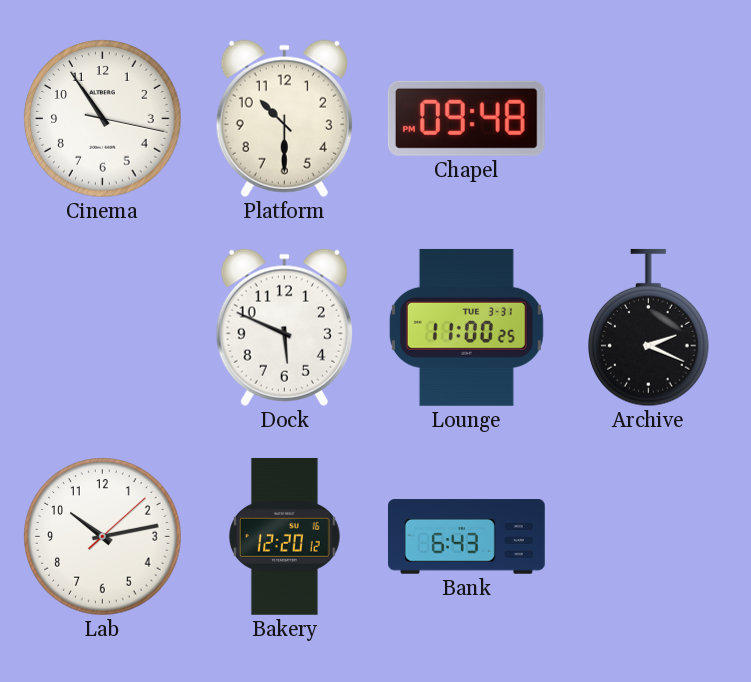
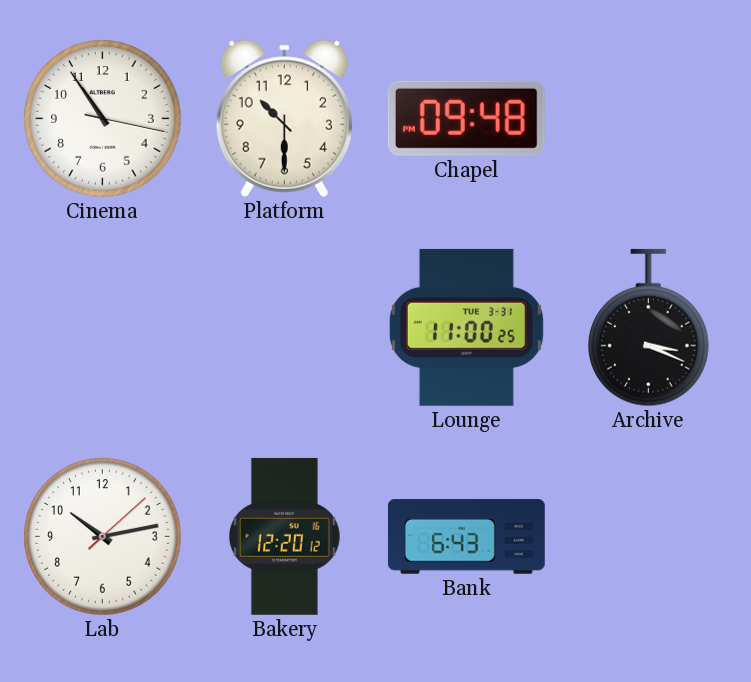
Dock: 5:49 -> none (284, 327)
Archive: 2:19 -> 3:19 (649, 328)
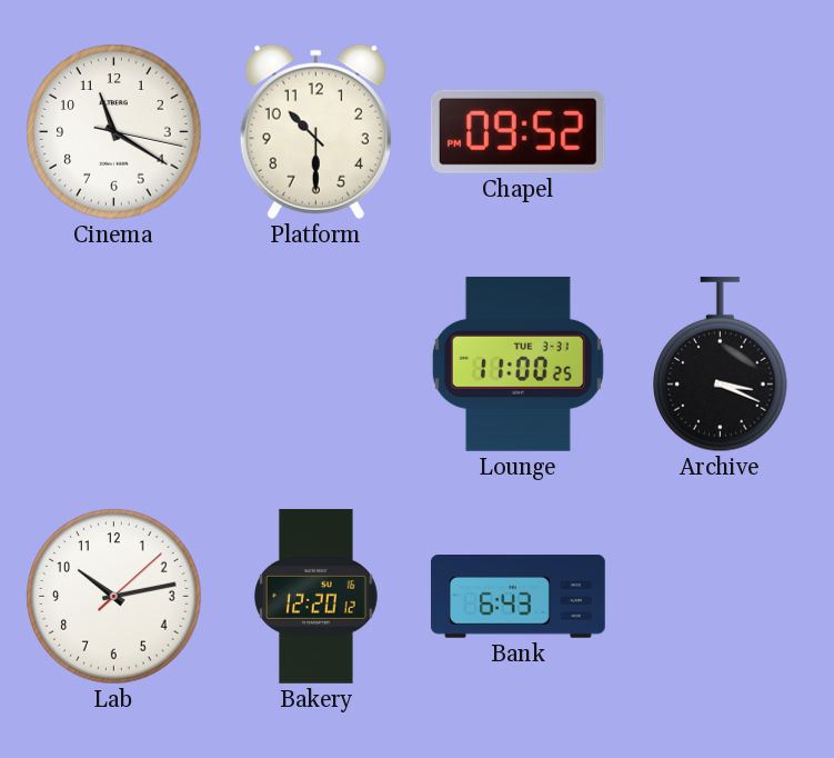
Cinema: 10:54 -> 11:20 (114, 132)
Chapel: 09:48 -> 09:52 (518, 131)
